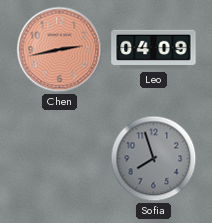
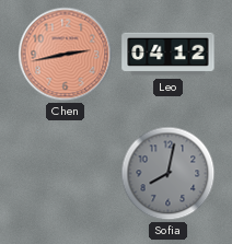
Leo: 04:09 -> 04:12 (169, 55)
Sofia: 7:57 -> 8:02 (169, 174)
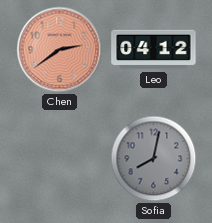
Chen: 2:43 -> 2:39 (60, 50)
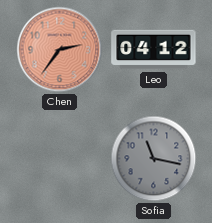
Chen: 2:39 -> 2:36 (60, 50)
Sofia: 8:02 -> 11:17 (154, 159)
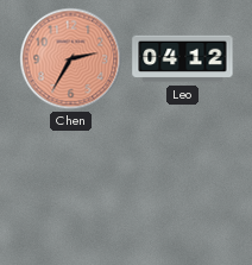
Chen: 2:36 -> 2:35 (71, 59)
Sofia: 11:17 -> none (154, 159)
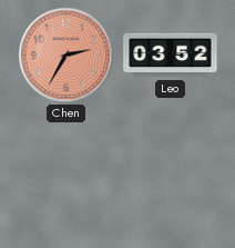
Leo: 04:12 -> 03:52 (171, 56)
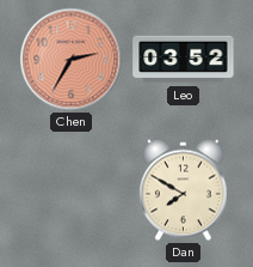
Dan: none -> 7:50 (184, 190)
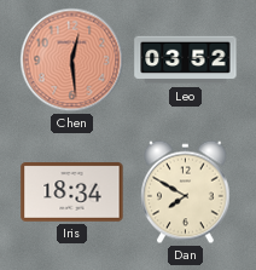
Chen: 2:35 -> 12:29 (72, 61)
Iris: none -> 18:34 (72, 193)
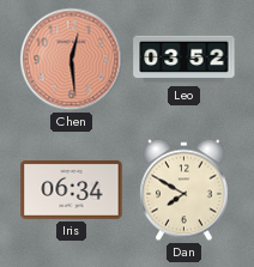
Iris: 18:34 -> 06:34 (72, 190)
